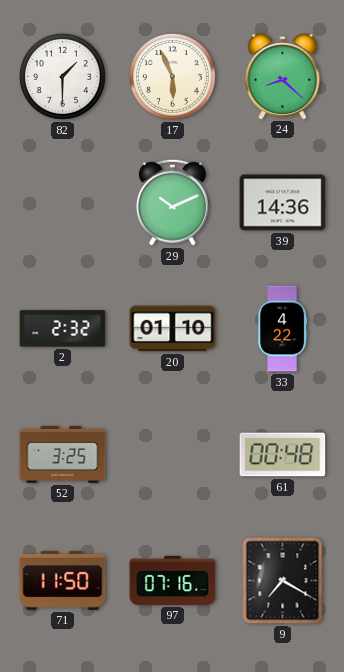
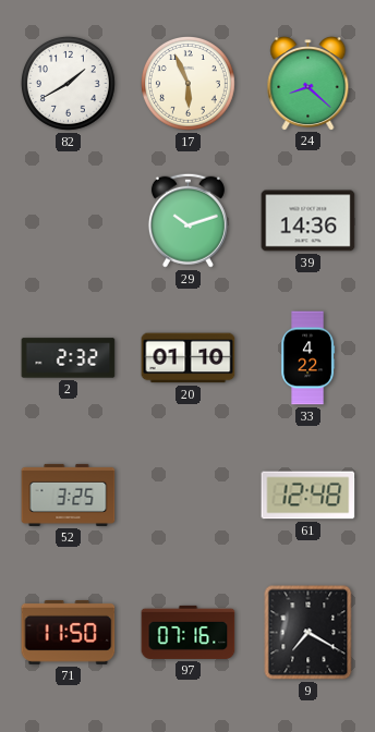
82: 1:30 -> 1:40 (68, 83)
29: 10:11 -> 10:12 (187, 220)
61: 00:48 -> 12:48 (309, 496)
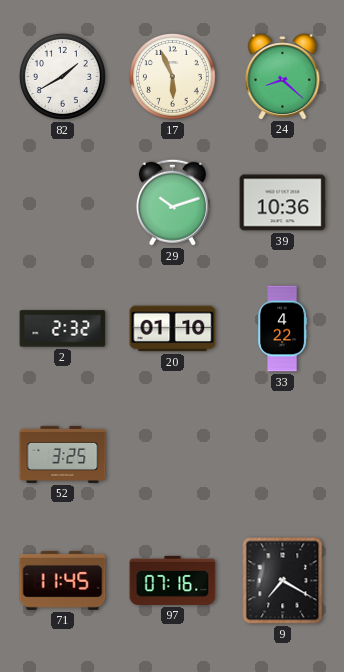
39: 14:36 -> 10:36 (283, 203)
61: 12:48 -> none (309, 496)
71: 11:50 -> 11:45 (63, 580)
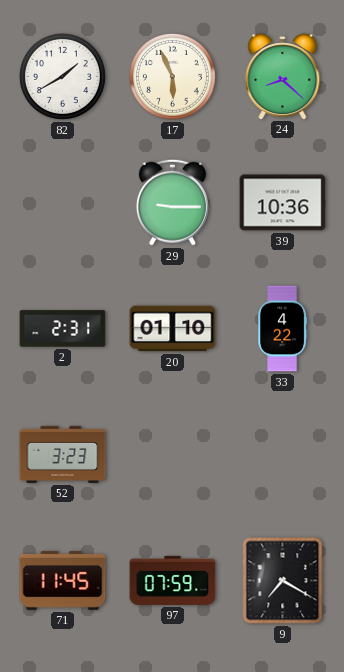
29: 10:12 -> 9:15 (172, 202)
2: 2:32 -> 2:31 (63, 329)
52: 3:25 -> 3:23 (63, 454)
97: 07:16 -> 07:59 (173, 580)
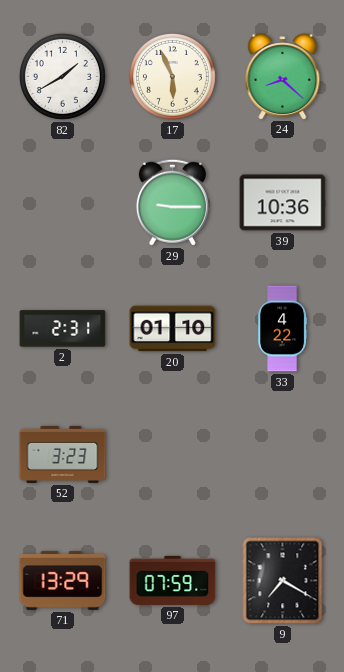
71: 11:45 -> 13:29 (63, 580)
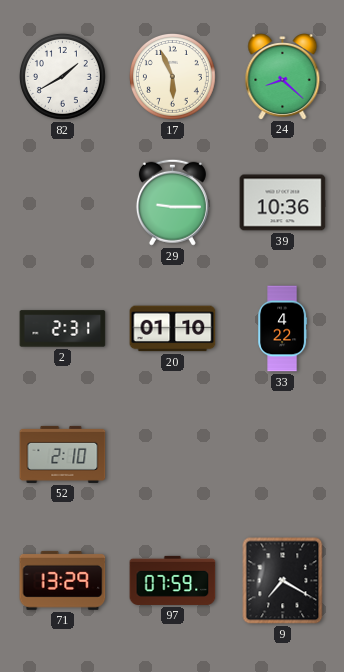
52: 3:23 -> 2:10 (63, 454)
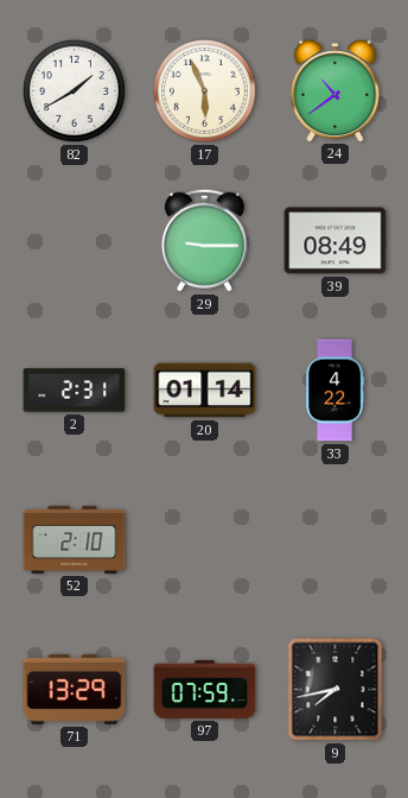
24: 8:22 -> 10:39 (336, 91)
39: 10:36 -> 08:49 (336, 241)
20: 01:10 -> 01:14 (205, 391)
9: 7:20 -> 7:43 (336, 690)
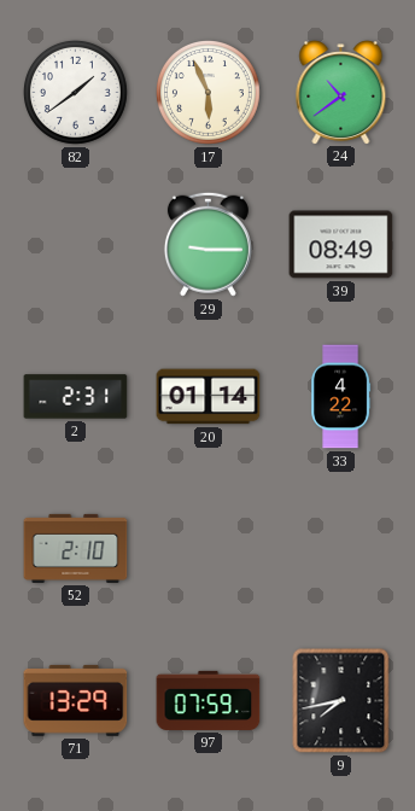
82: 1:40 -> 1:39 (75, 92)
